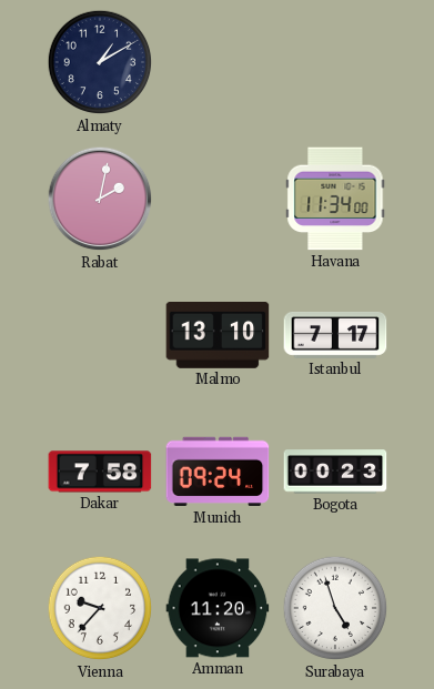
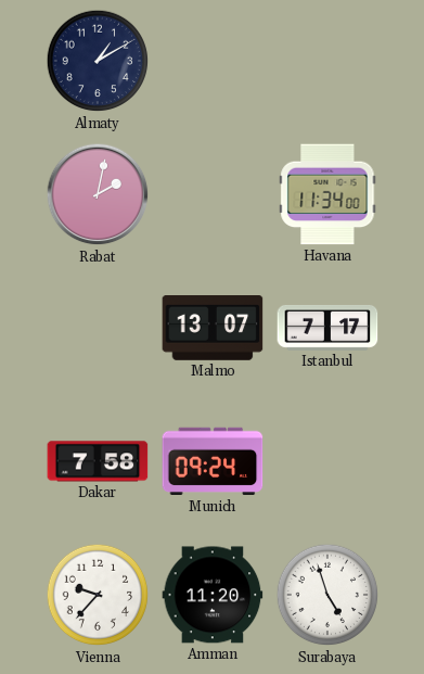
Malmo: 13:10 -> 13:07 (213, 329)
Bogota: 00:23 -> none (335, 472)
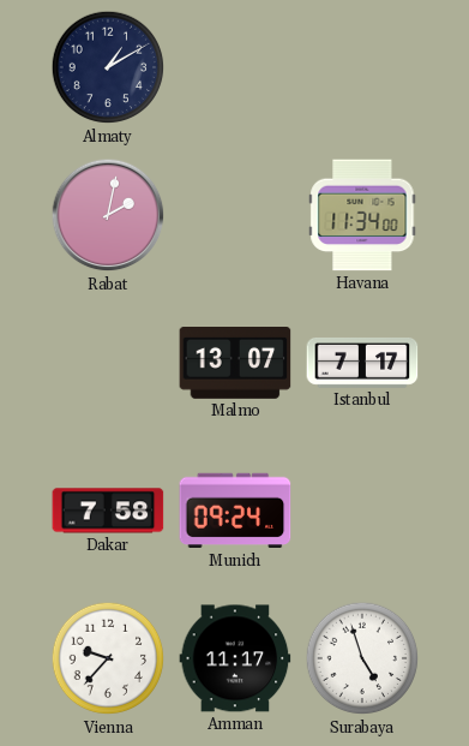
Amman: 11:20 -> 11:17 (235, 658)
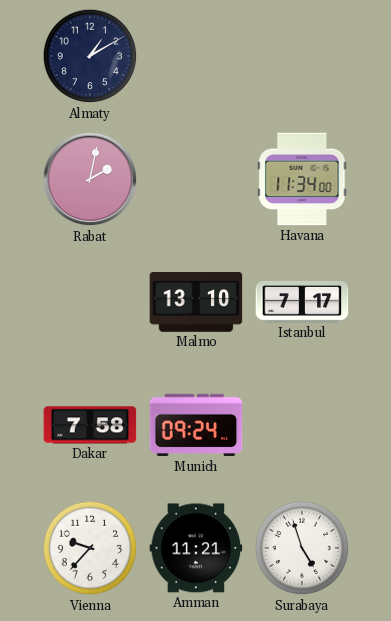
Malmo: 13:07 -> 13:10 (196, 303)
Amman: 11:17 -> 11:21 (196, 548)
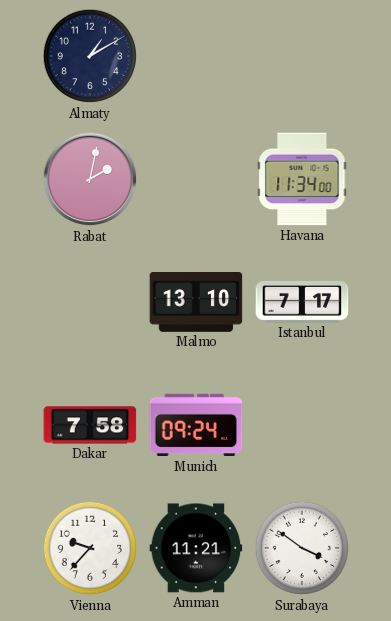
Surabaya: 4:57 -> 3:51 (302, 548)
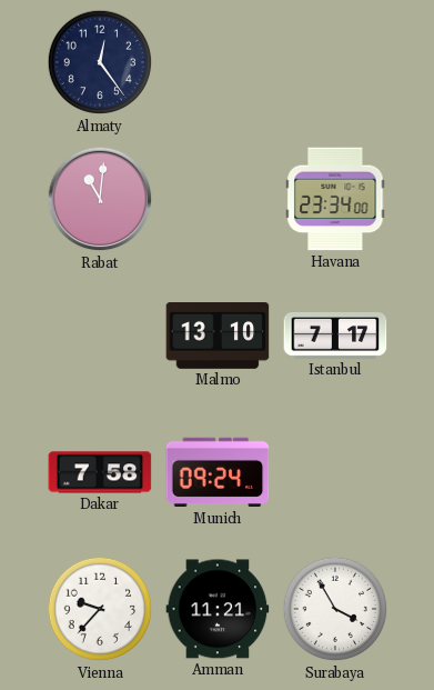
Almaty: 1:10 -> 12:24 (100, 62)
Rabat: 2:02 -> 11:01 (100, 199)
Havana: 11:34 -> 23:34 (335, 199)
Surabaya: 3:51 -> 3:55 (335, 609)
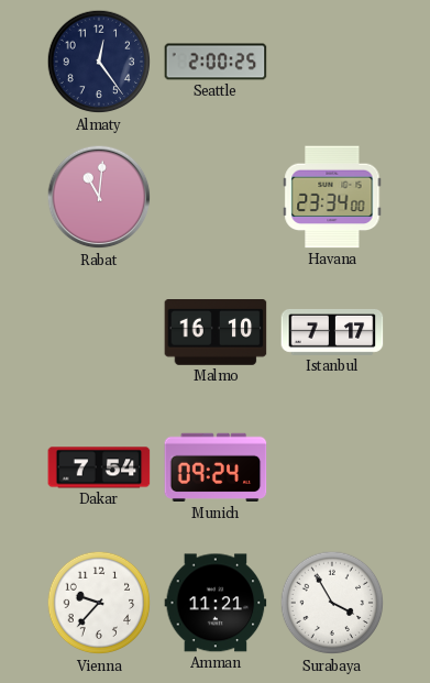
Seattle: none -> 2:00 (216, 62)
Malmo: 13:10 -> 16:10 (216, 333)
Dakar: 7:58 -> 7:54 (99, 467)
